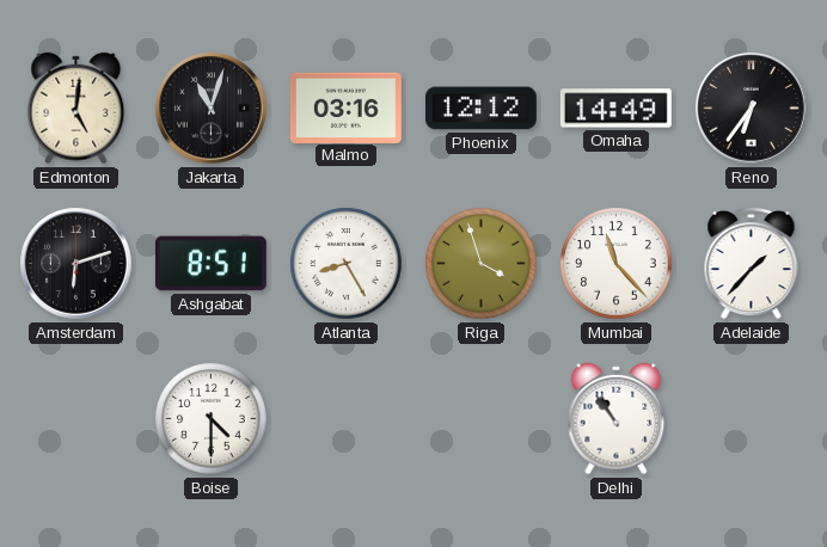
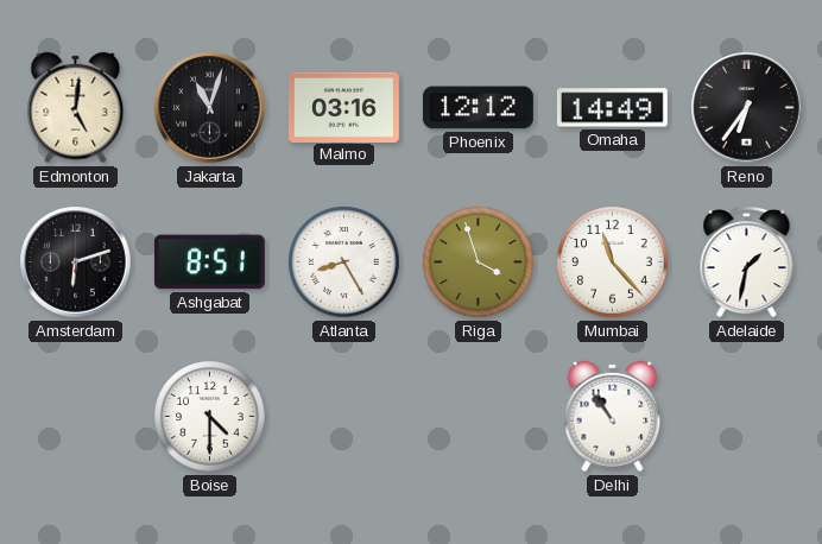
Adelaide: 1:37 -> 1:32 (747, 261)
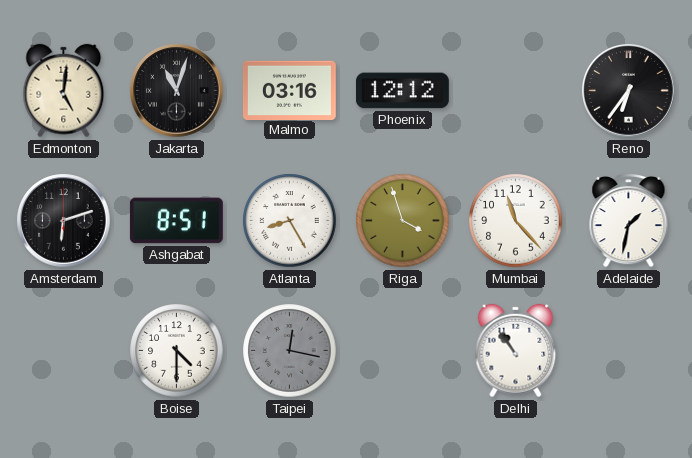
Omaha: 14:49 -> none (612, 108)
Taipei: none -> 12:17 (290, 351)
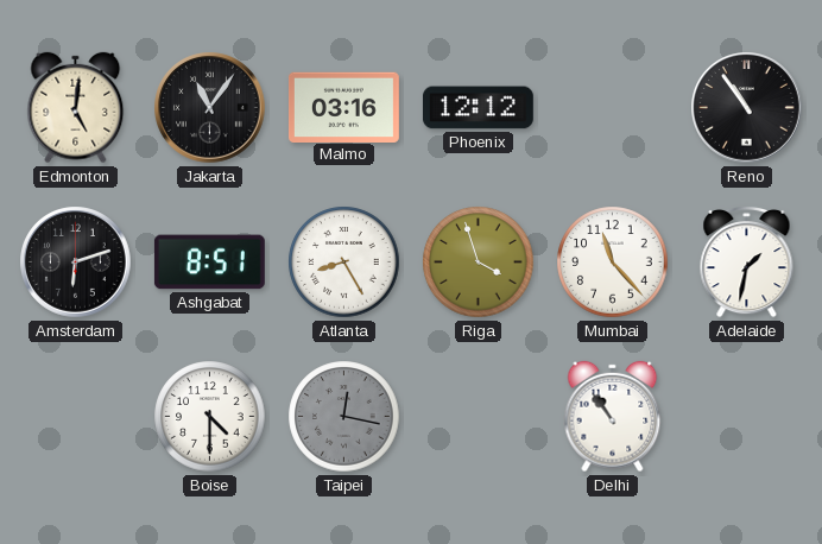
Jakarta: 11:03 -> 11:06 (210, 108)
Reno: 6:36 -> 10:54 (747, 108)
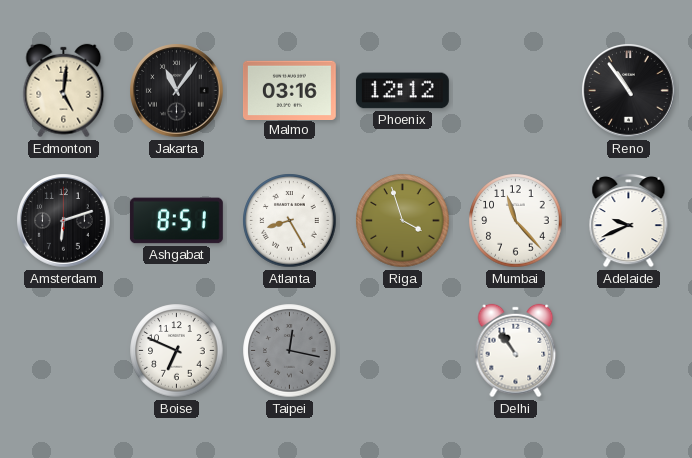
Adelaide: 1:32 -> 9:41 (629, 220)
Boise: 4:30 -> 6:49 (177, 351)
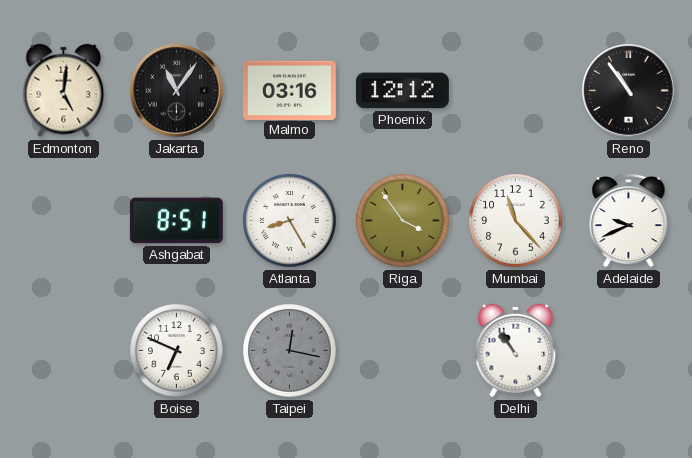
Amsterdam: 6:12 -> none (64, 221)
Riga: 3:57 -> 3:54 (403, 221)
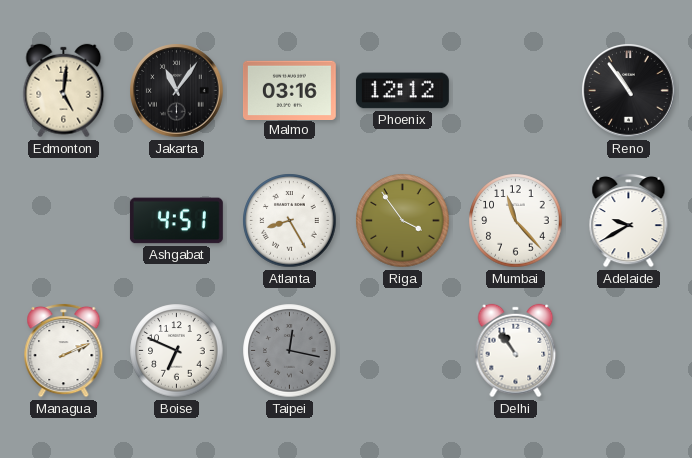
Ashgabat: 8:51 -> 4:51 (176, 221)
Adelaide: 9:41 -> 9:40 (629, 220)
Managua: none -> 2:11 (64, 350)
